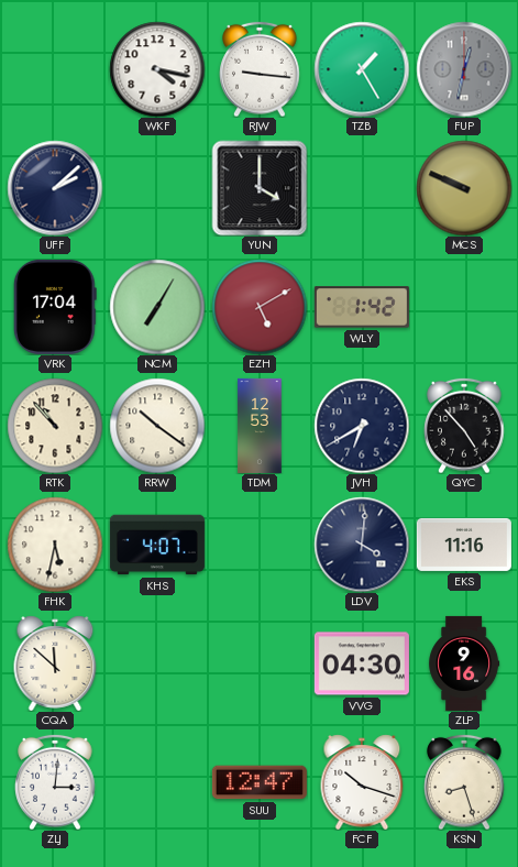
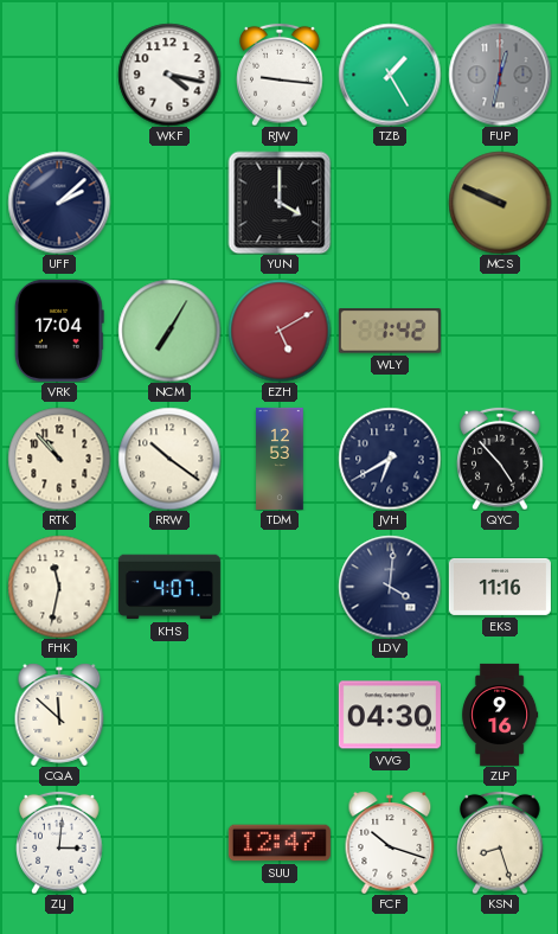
FHK: 5:32 -> 11:32 (59, 587)
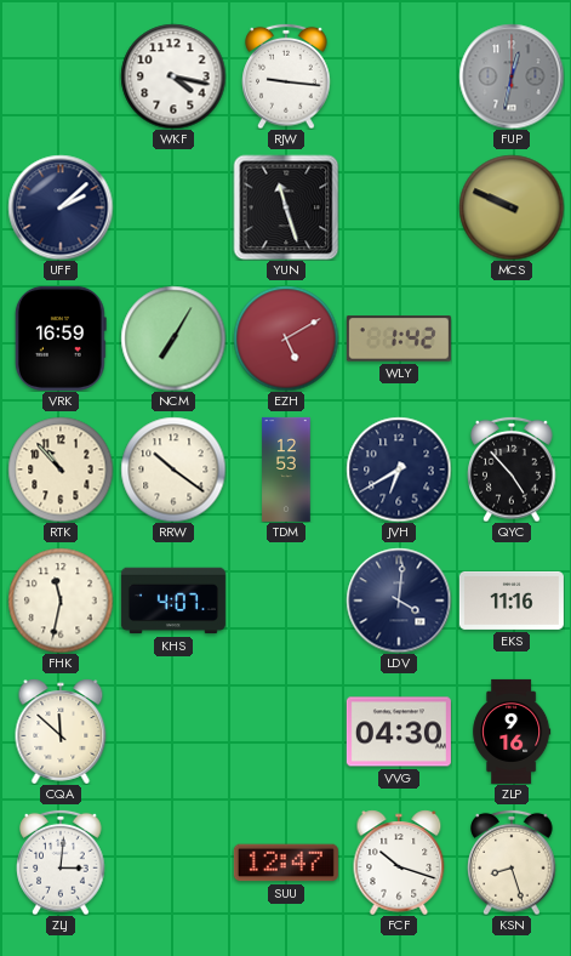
TZB: 1:25 -> none (390, 75)
YUN: 4:00 -> 11:27 (286, 207)
VRK: 17:04 -> 16:59 (61, 338)
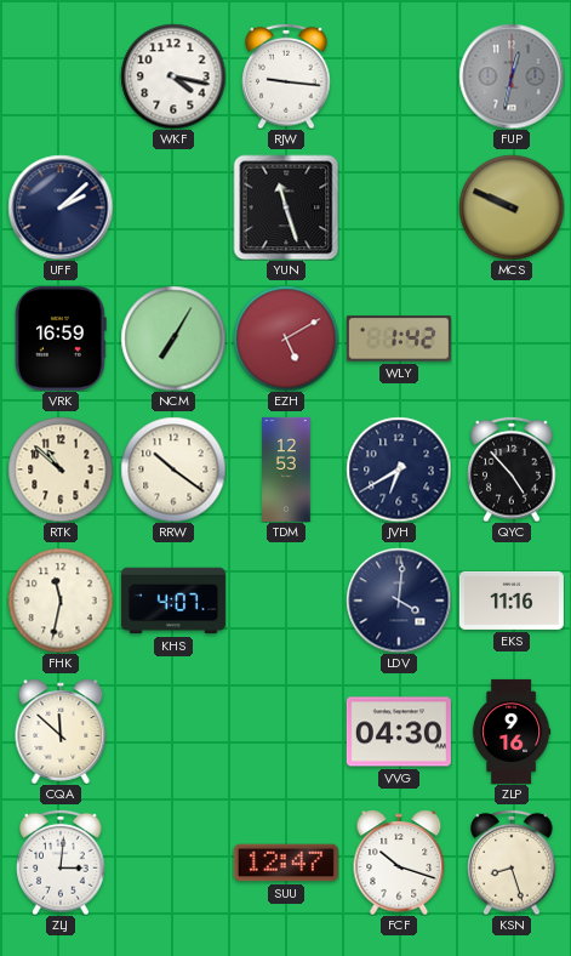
RTK: 10:53 -> 10:52 (61, 470)
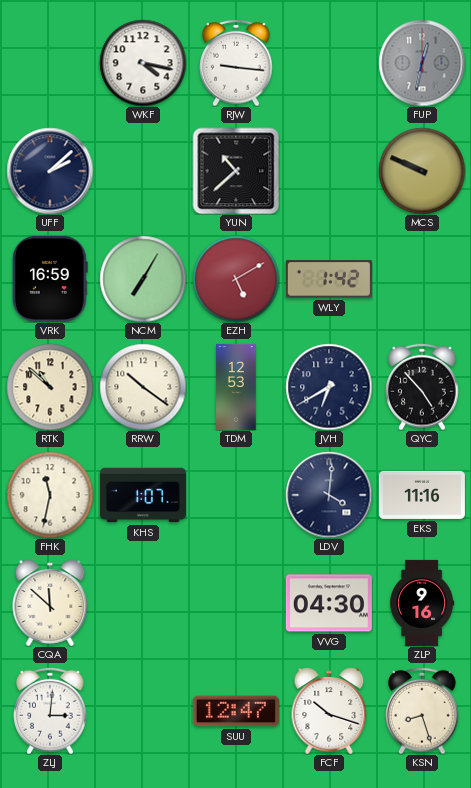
YUN: 11:27 -> 10:38 (236, 171)
KHS: 4:07 -> 1:07 (143, 495)
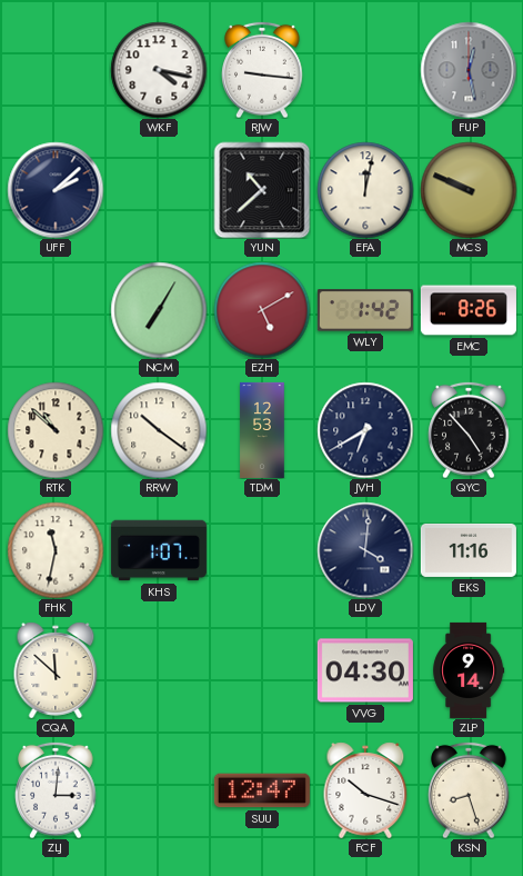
FUP: 12:32 -> 12:28 (469, 70)
EFA: none -> 12:02 (365, 190)
VRK: 16:59 -> none (50, 279)
EMC: none -> 8:26 (469, 310)
ZLP: 9:16 -> 9:14 (469, 670)
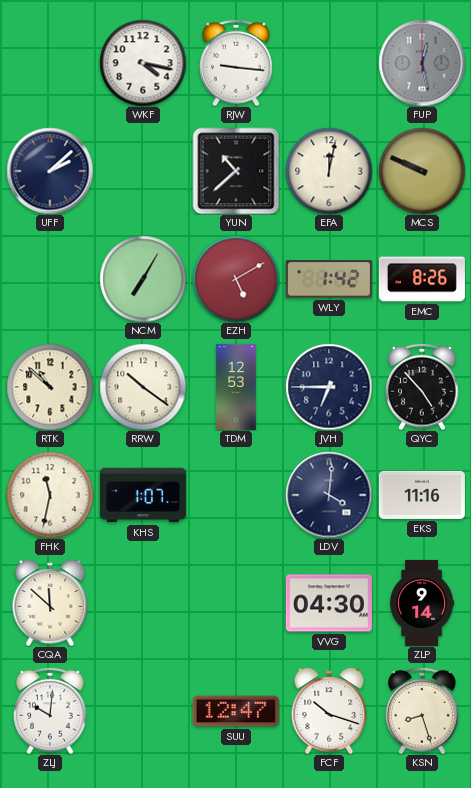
JVH: 6:40 -> 6:45 (329, 387)
ZLJ: 3:01 -> 10:01 (50, 711)
